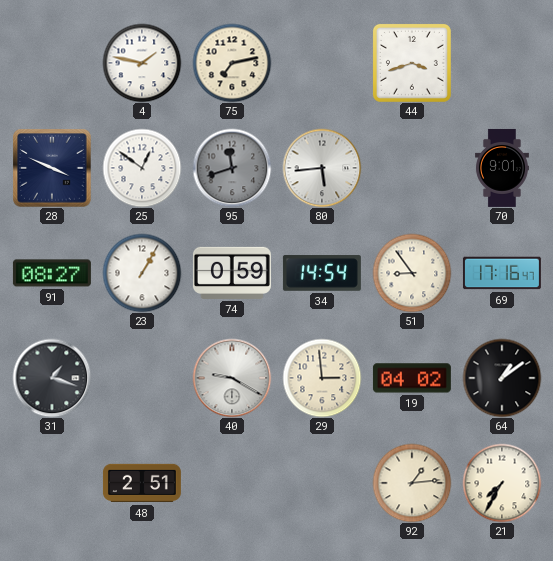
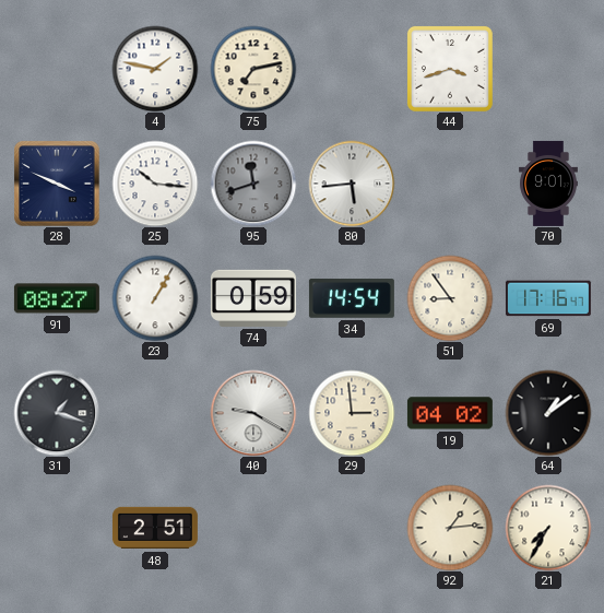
25: 12:51 -> 10:16 (155, 184)
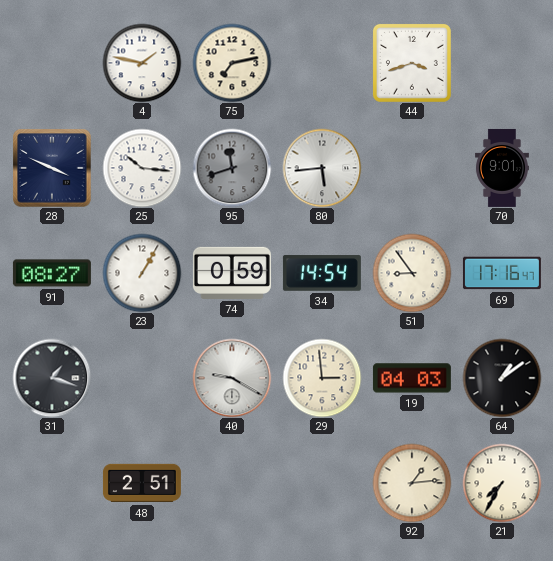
19: 04:02 -> 04:03 (412, 378)
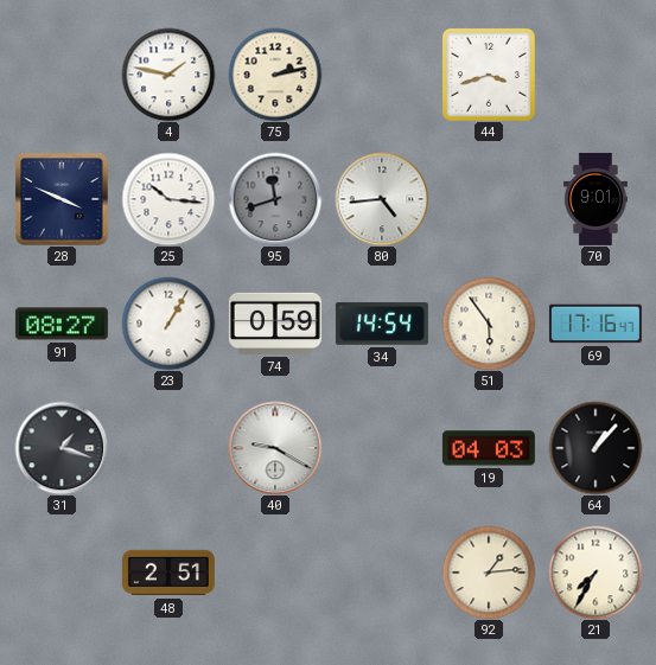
75: 7:13 -> 2:13 (275, 75)
80: 5:44 -> 4:44 (382, 199)
51: 8:54 -> 5:54 (489, 324)
29: 2:59 -> none (322, 378)
64: 1:09 -> 1:07 (596, 448)
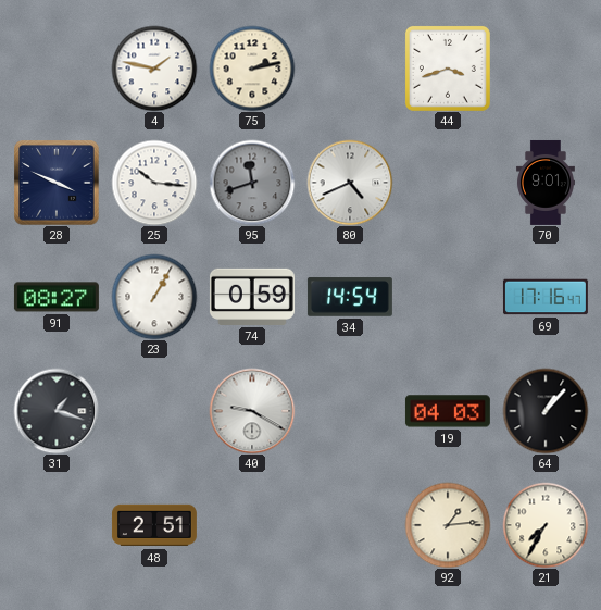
80: 4:44 -> 4:41 (350, 183)
51: 5:54 -> none (489, 324)
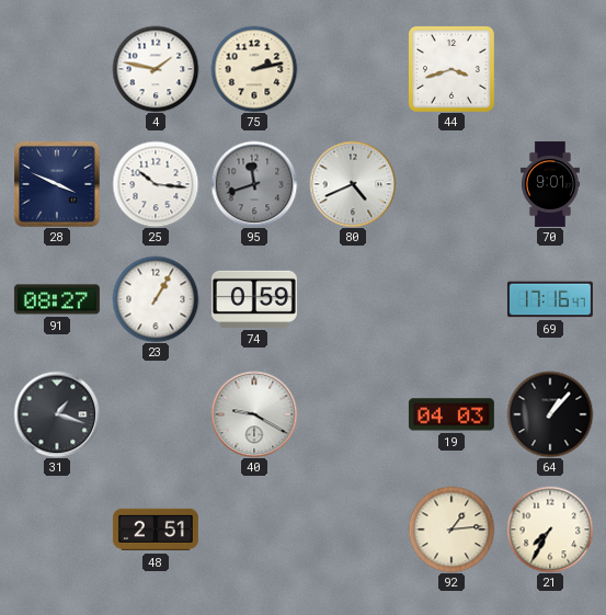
34: 14:54 -> none (350, 297)
